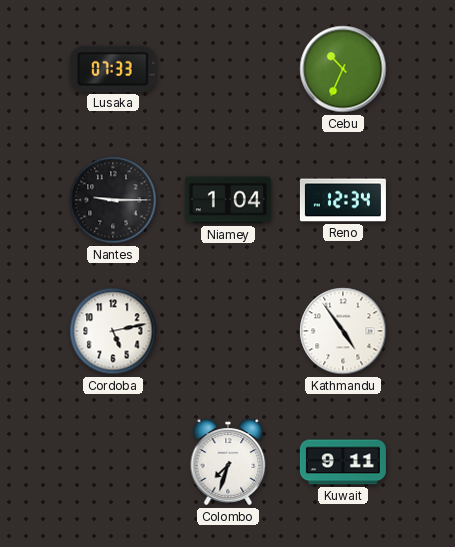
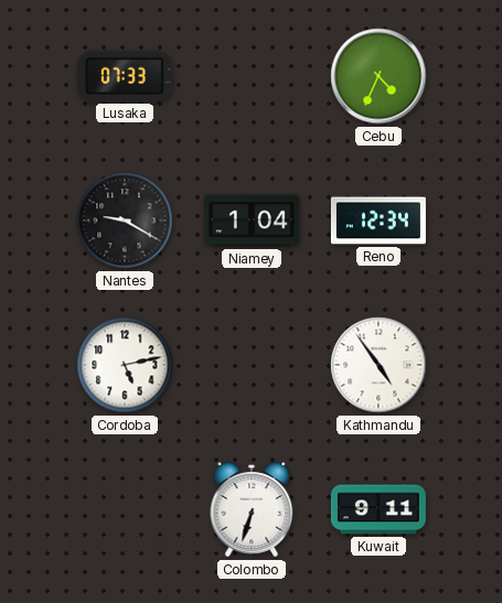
Cebu: 10:34 -> 4:34 (378, 76)
Nantes: 9:15 -> 9:20 (125, 220)
Colombo: 7:33 -> 6:33 (252, 509)
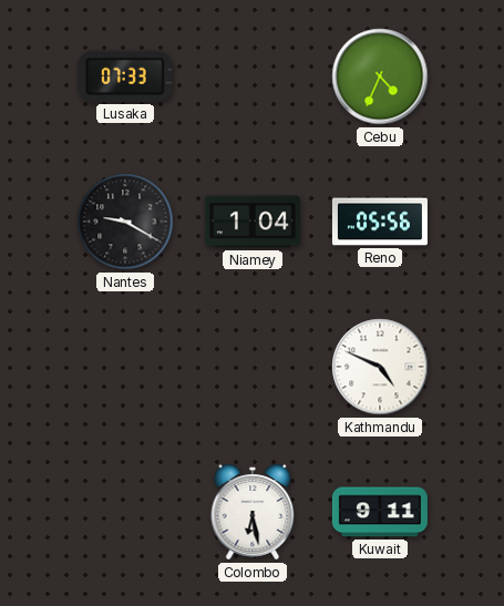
Reno: 12:34 -> 05:56 (380, 222)
Cordoba: 5:13 -> none (125, 365)
Kathmandu: 4:54 -> 4:49 (380, 367)
Colombo: 6:33 -> 6:28 (253, 512)
